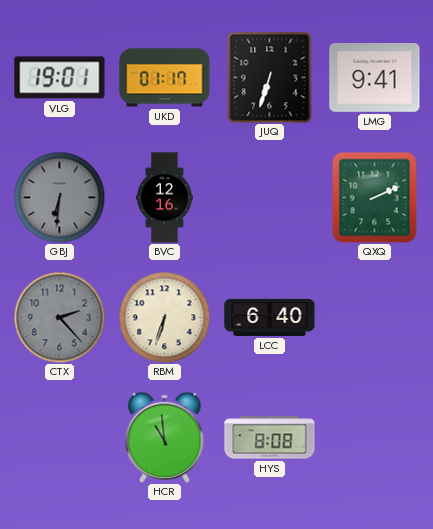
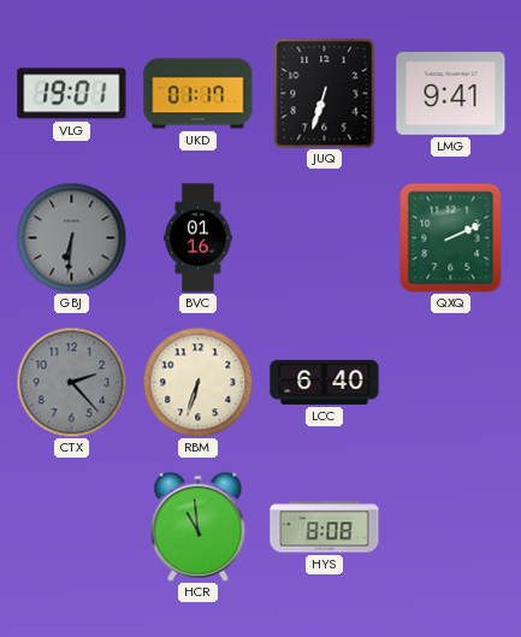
BVC: 12:16 -> 01:16 (199, 238)
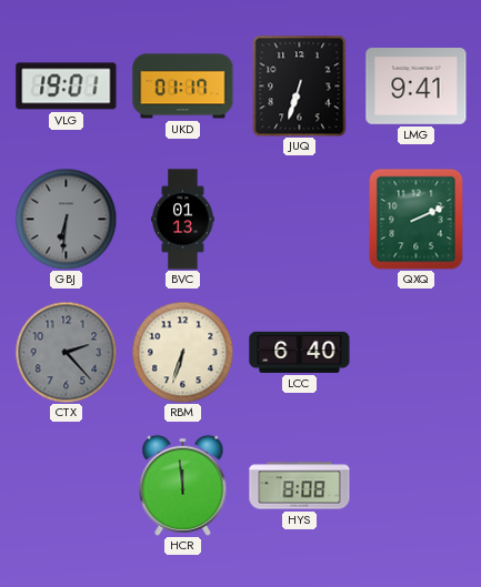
BVC: 01:16 -> 01:13 (183, 220)
HCR: 10:59 -> 11:59 (183, 485)
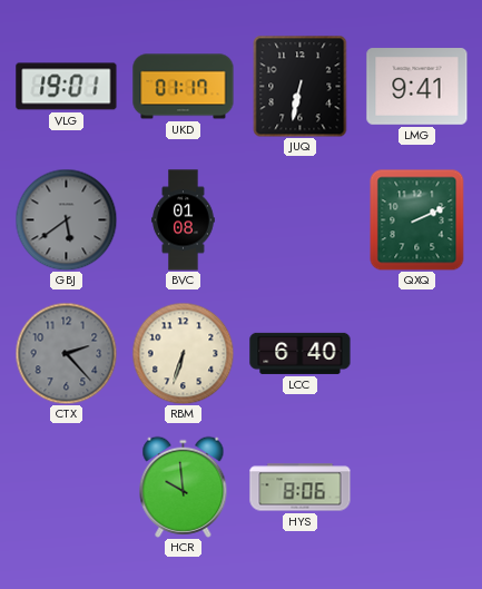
JUQ: 6:33 -> 6:32 (301, 86)
GBJ: 6:31 -> 5:39 (66, 219)
BVC: 01:13 -> 01:08 (184, 220)
HCR: 11:59 -> 9:59 (184, 487)
HYS: 8:08 -> 8:06 (301, 488)
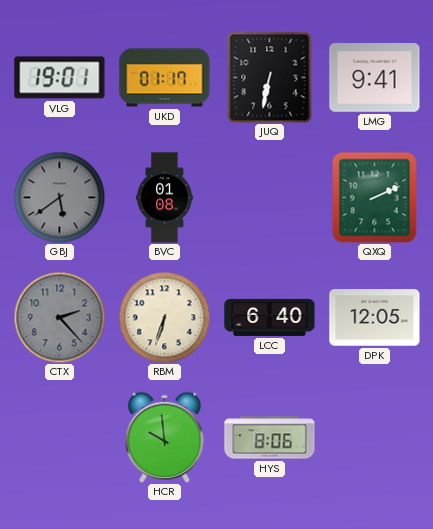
DPK: none -> 12:05 (375, 318)
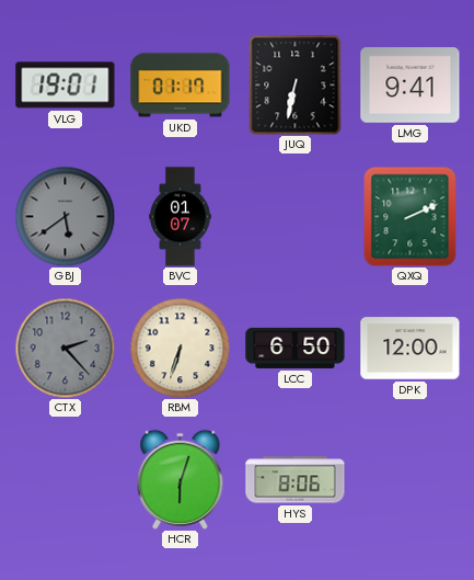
BVC: 01:08 -> 01:07 (181, 217)
LCC: 6:40 -> 6:50 (296, 348)
DPK: 12:05 -> 12:00 (411, 349)
HCR: 9:59 -> 6:03 (181, 479)
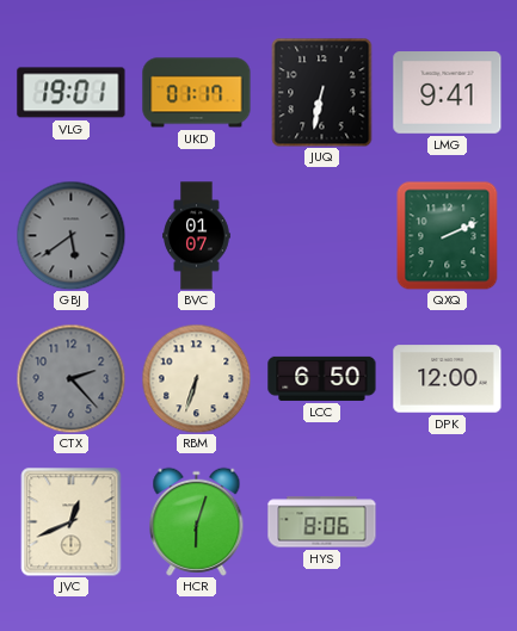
JVC: none -> 12:41 (72, 522)
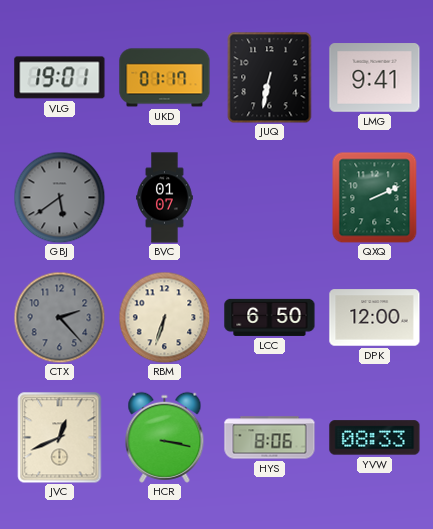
HCR: 6:03 -> 3:17 (165, 437)
YVW: none -> 08:33 (375, 438)
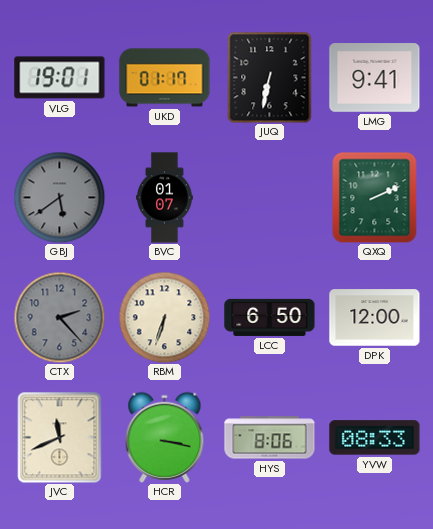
JVC: 12:41 -> 11:41 (60, 438)
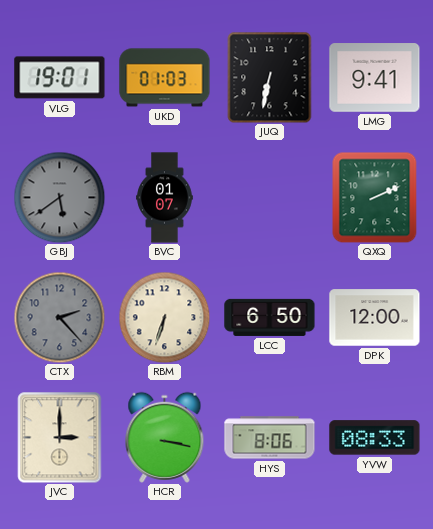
UKD: 01:17 -> 01:03 (165, 78)
JVC: 11:41 -> 3:00 (60, 438)
